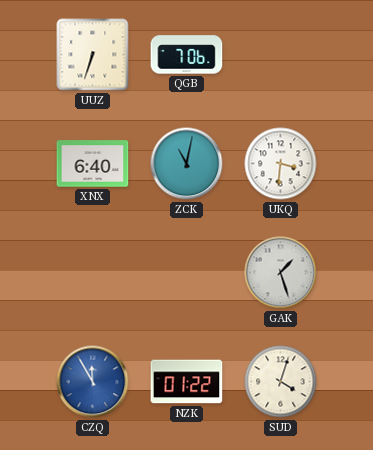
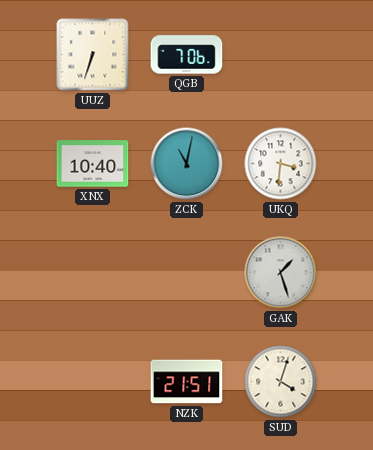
XNX: 6:40 -> 10:40 (93, 164)
CZQ: 11:55 -> none (93, 382)
NZK: 01:22 -> 21:51 (187, 382)
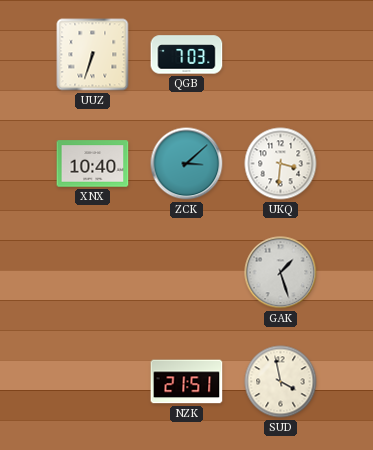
QGB: 7:06 -> 7:03 (187, 55)
ZCK: 11:02 -> 3:08 (187, 164)
SUD: 4:03 -> 3:58 (281, 382)
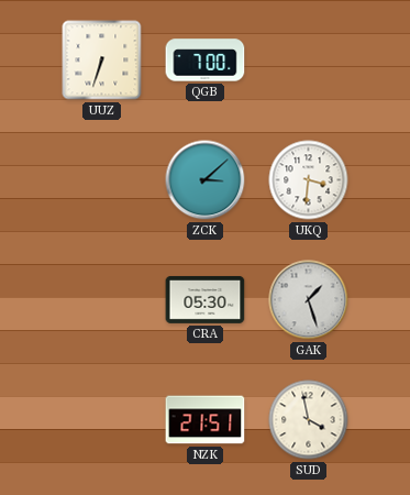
QGB: 7:03 -> 7:00 (206, 61)
XNX: 10:40 -> none (93, 164)
CRA: none -> 05:30 (206, 299)
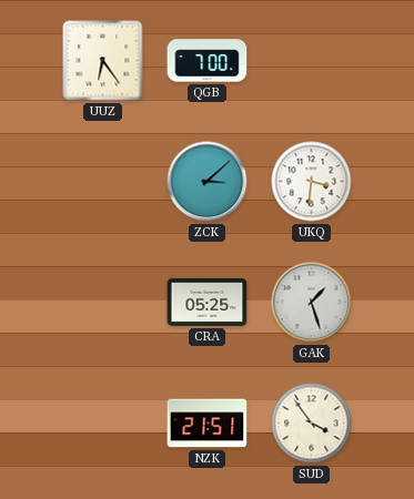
UUZ: 6:33 -> 6:24 (103, 61)
CRA: 05:30 -> 05:25 (208, 302)
SUD: 3:58 -> 3:54 (312, 424)
